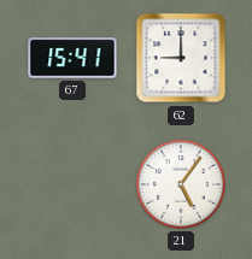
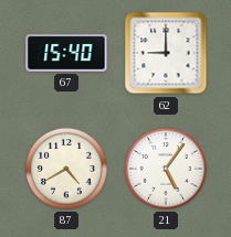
67: 15:41 -> 15:40 (66, 53)
87: none -> 4:40 (66, 169)
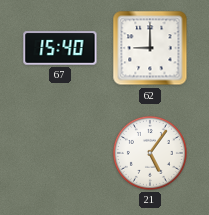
87: 4:40 -> none (66, 169)
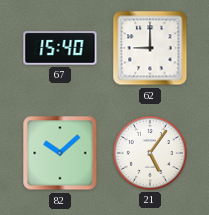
82: none -> 10:08 (60, 153)
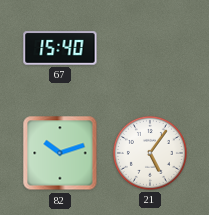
62: 9:00 -> none (150, 48)
82: 10:08 -> 10:12 (60, 153)
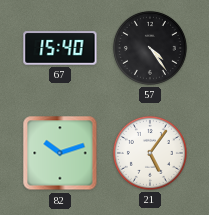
57: none -> 4:24 (150, 48)
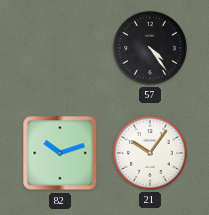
67: 15:40 -> none (60, 48)
21: 5:06 -> 10:06 (150, 153)
